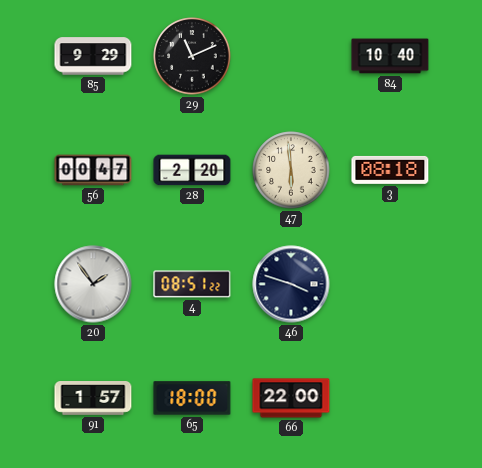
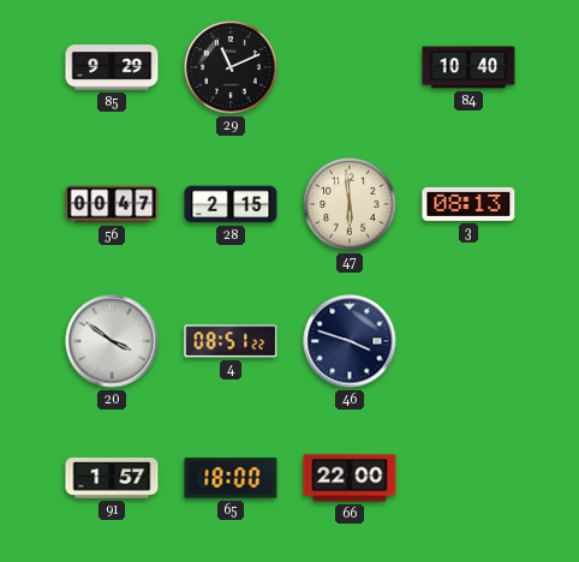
28: 2:20 -> 2:15 (231, 204)
3: 08:18 -> 08:13 (468, 204)
20: 1:54 -> 3:51 (112, 341)
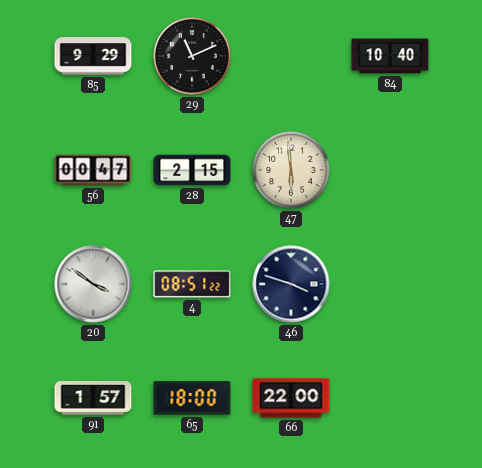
3: 08:13 -> none (468, 204)
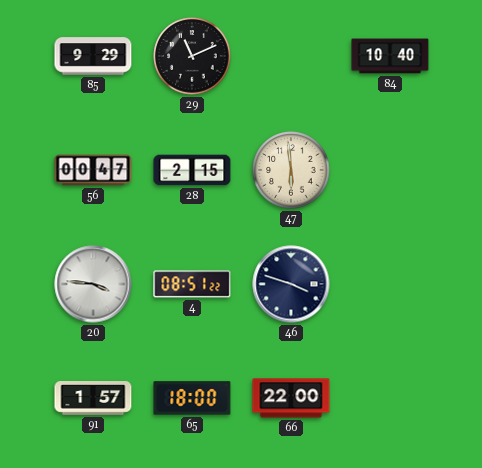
20: 3:51 -> 3:46 (93, 284)
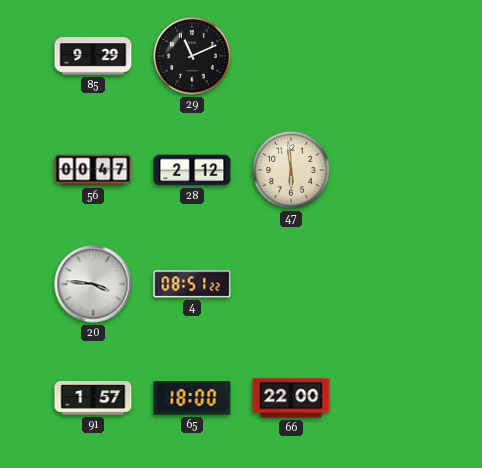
84: 10:40 -> none (390, 56)
28: 2:15 -> 2:12 (192, 170)
46: 3:48 -> none (291, 284)
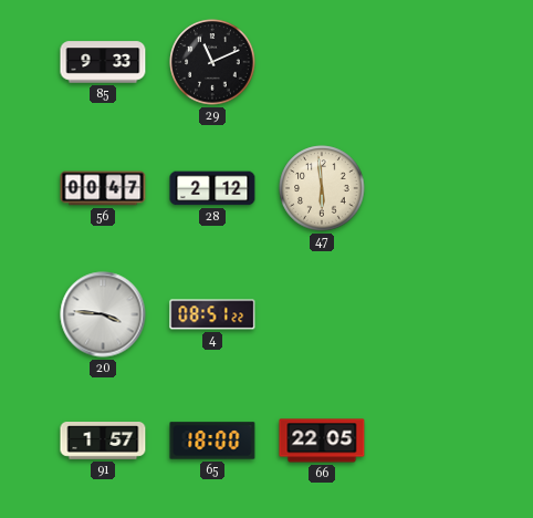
85: 9:29 -> 9:33 (103, 62)
66: 22:00 -> 22:05 (322, 441)
